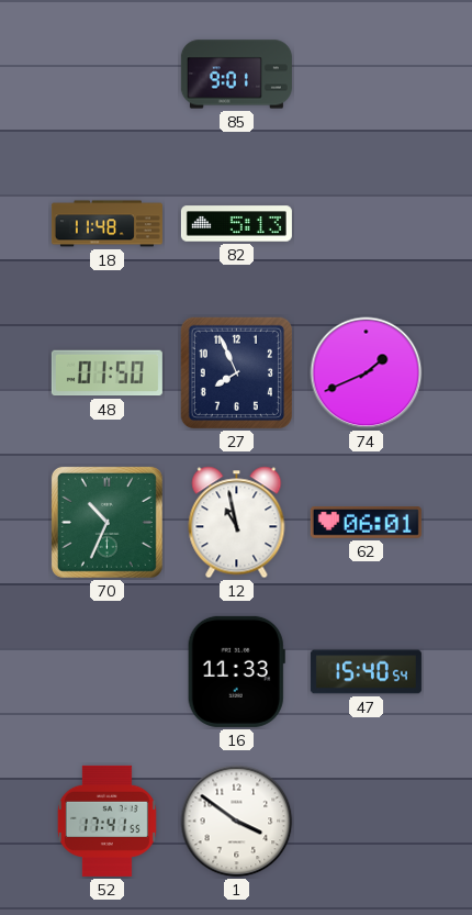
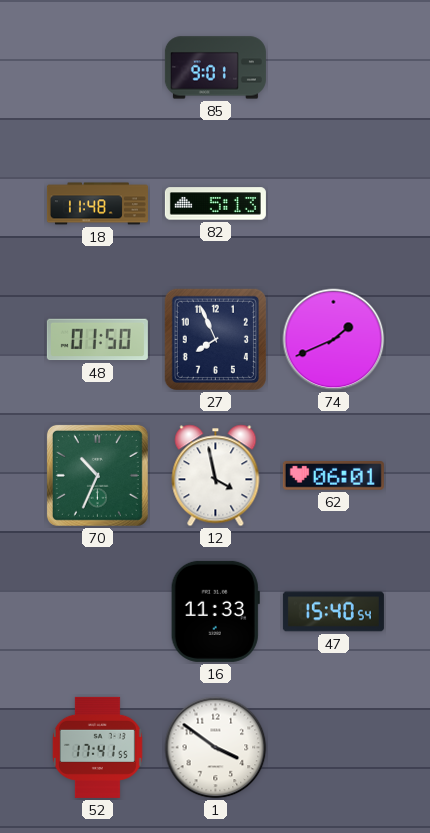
12: 10:58 -> 3:58 (216, 476)
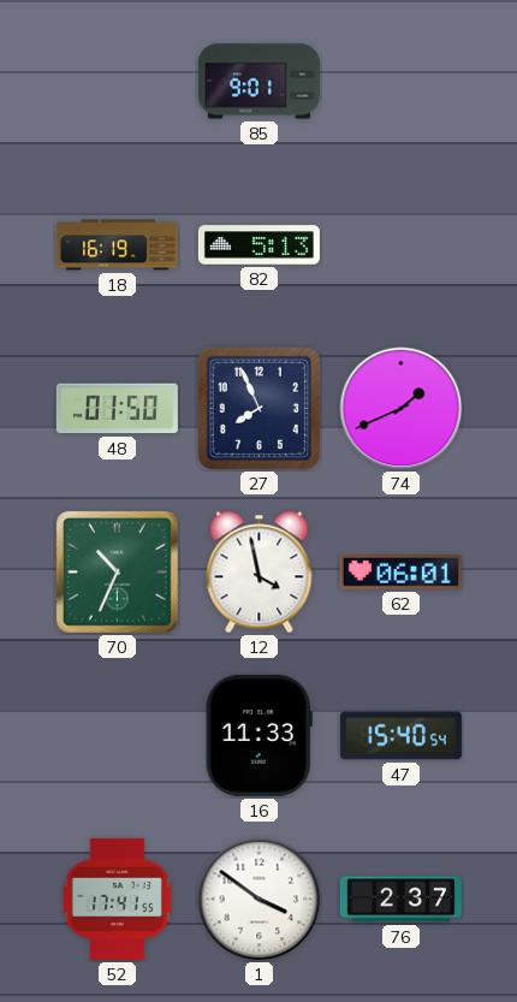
18: 11:48 -> 16:19 (117, 245)
76: none -> 2:37 (400, 900)
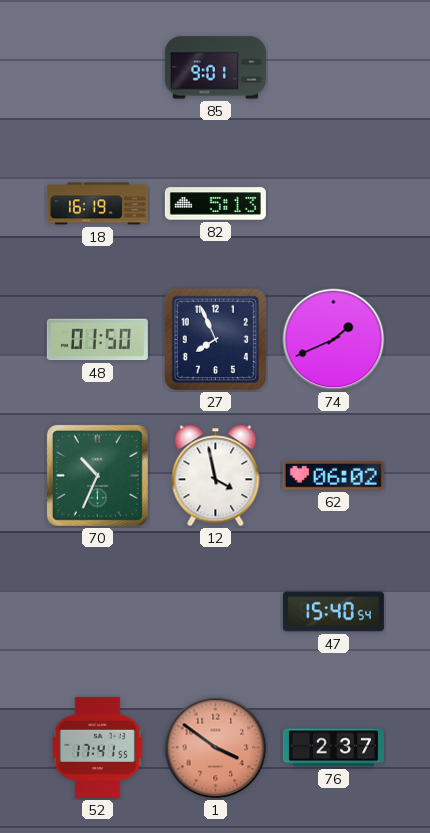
62: 06:01 -> 06:02 (333, 476)
16: 11:33 -> none (258, 735)
1 dial: white -> salmon (216, 748)
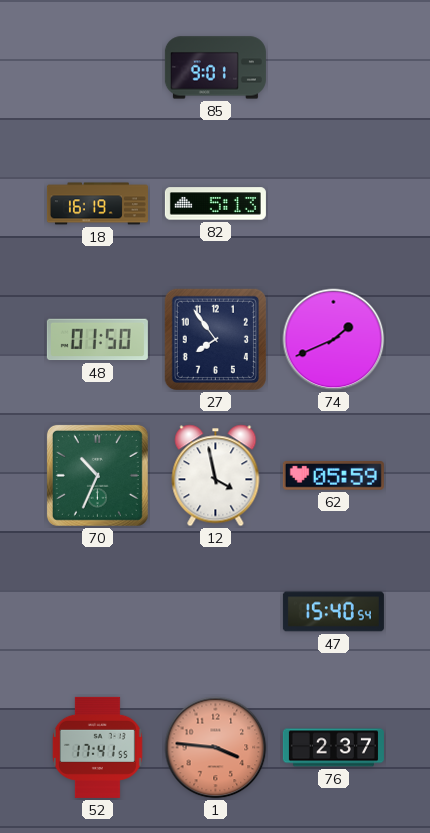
27: 7:56 -> 7:54 (215, 339)
62: 06:02 -> 05:59 (333, 476)
1: 3:51 -> 3:46 (216, 748)
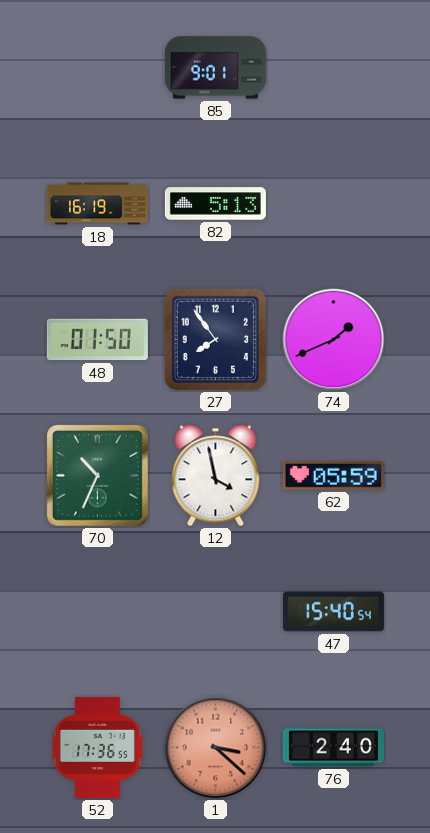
52: 17:41 -> 17:36 (97, 747)
1: 3:46 -> 3:22 (216, 748)
76: 2:37 -> 2:40 (333, 748)
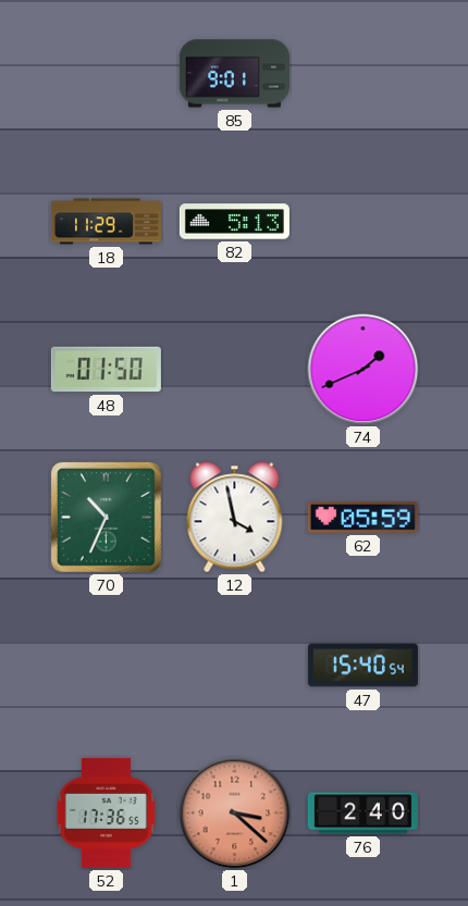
18: 16:19 -> 11:29 (106, 222)
27: 7:54 -> none (215, 339)
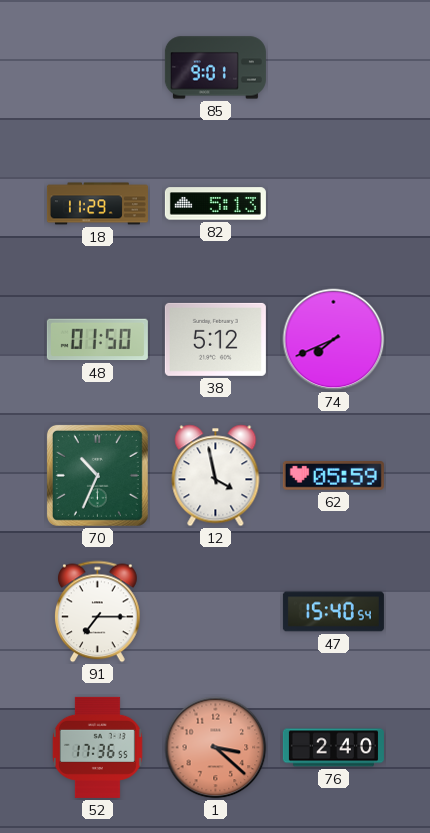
38: none -> 5:12 (215, 339)
74: 1:41 -> 7:41 (334, 340)
91: none -> 7:15 (98, 612)
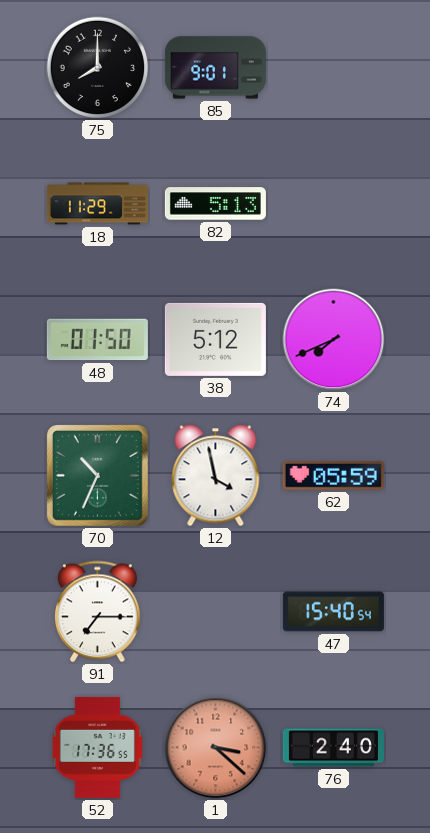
75: none -> 8:00 (98, 68)
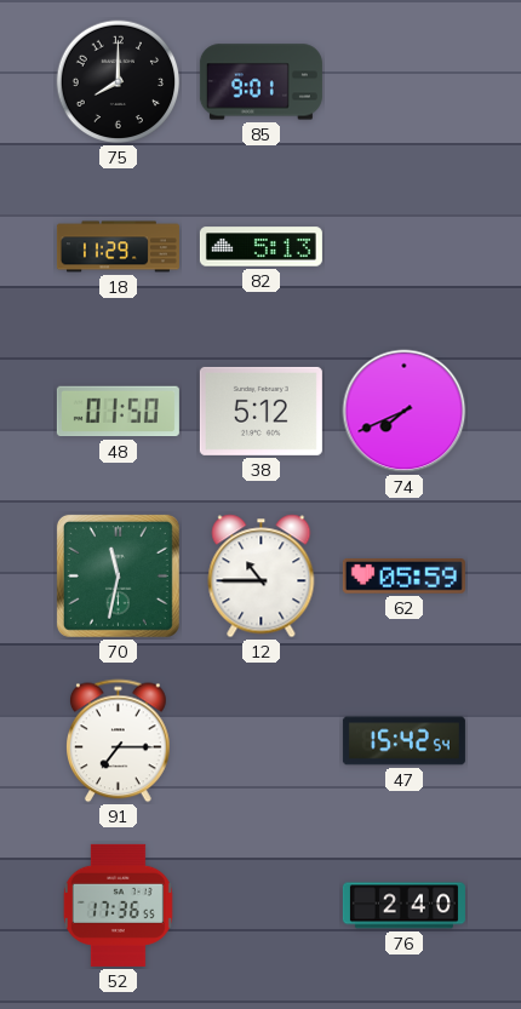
70: 10:34 -> 11:32 (118, 575)
12: 3:58 -> 10:45 (262, 577)
47: 15:40 -> 15:42 (403, 741)
1: 3:22 -> none (216, 748)
